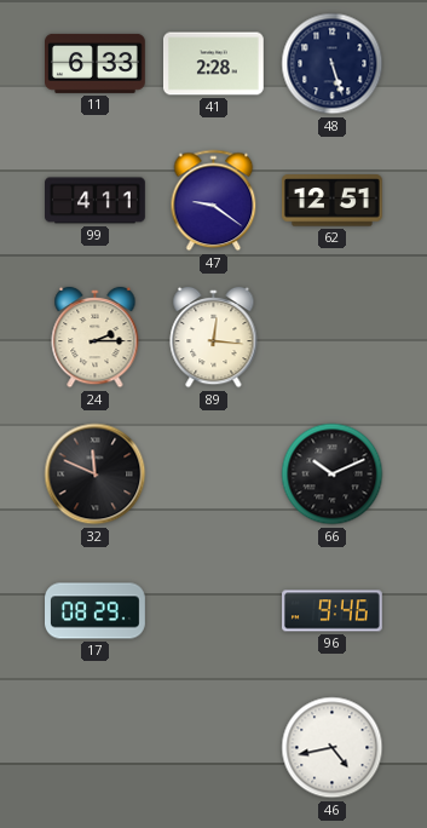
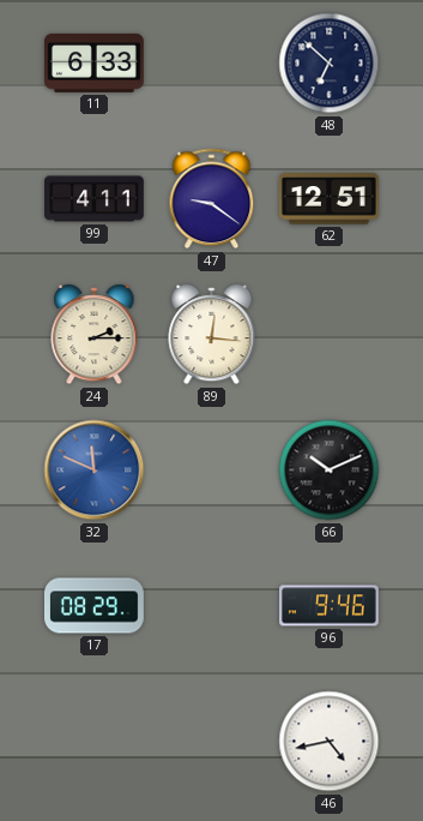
41: 2:28 -> none (214, 64)
48: 5:27 -> 6:52 (330, 64)
32 dial: black -> blue (95, 471)
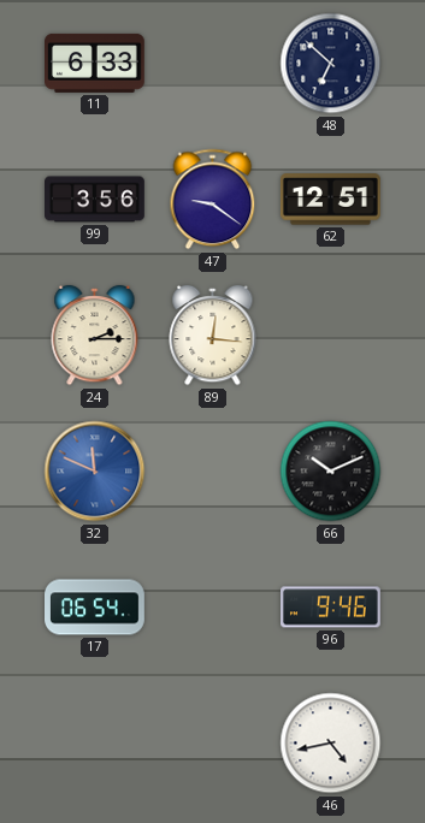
99: 4:11 -> 3:56 (95, 200)
17: 08:29 -> 06:54 (95, 608)
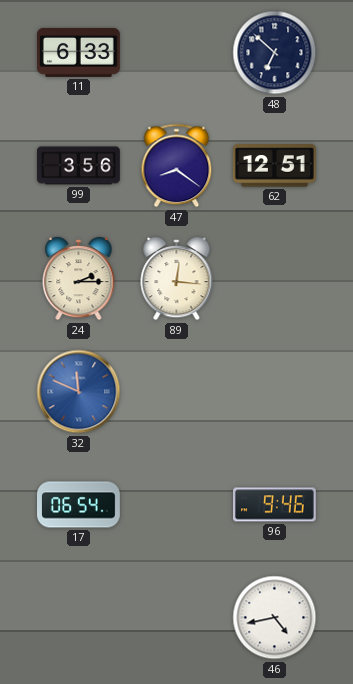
47: 9:21 -> 8:21 (177, 166)
66: 10:11 -> none (331, 472)
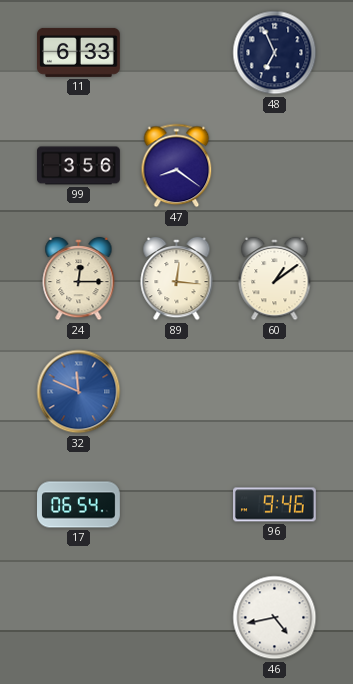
48: 6:52 -> 6:56 (275, 53)
62: 12:51 -> none (274, 166)
24: 2:15 -> 12:15 (79, 279)
60: none -> 1:09 (275, 279)
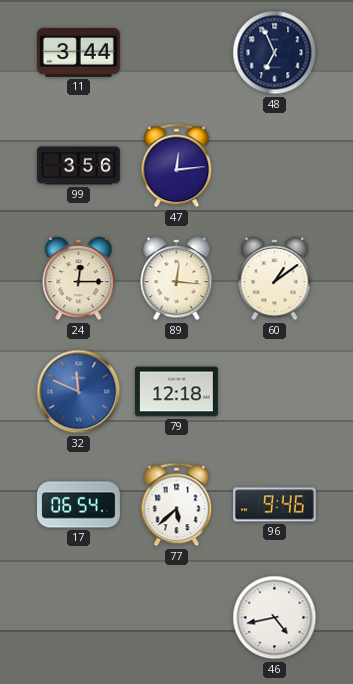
11: 6:33 -> 3:44 (79, 52)
47: 8:21 -> 12:14 (177, 166)
79: none -> 12:18 (177, 392)
77: none -> 5:38 (177, 505)
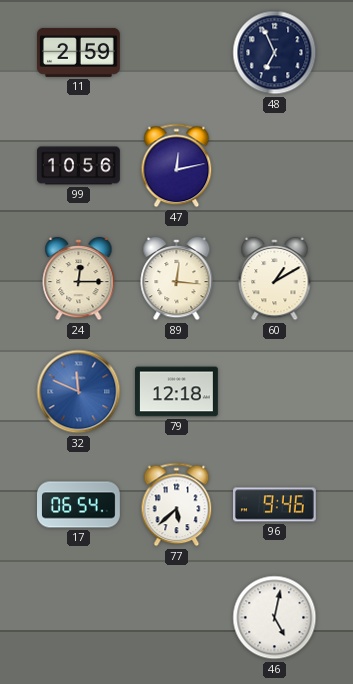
11: 3:44 -> 2:59 (79, 52)
99: 3:56 -> 10:56 (79, 166)
47: 12:14 -> 12:13 (177, 166)
60: 1:09 -> 1:10 (275, 279)
46: 4:43 -> 5:02 (275, 618)
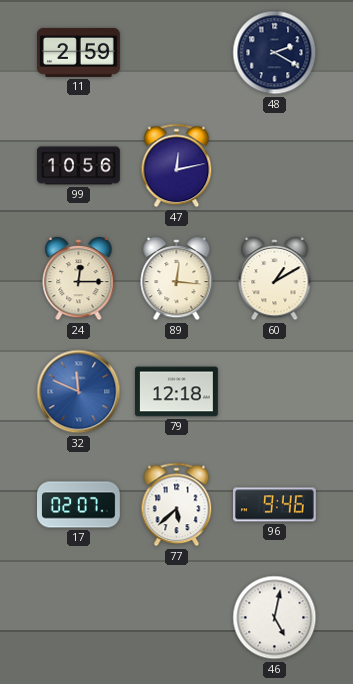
48: 6:56 -> 2:20 (275, 53)
17: 06:54 -> 02:07 (79, 505)
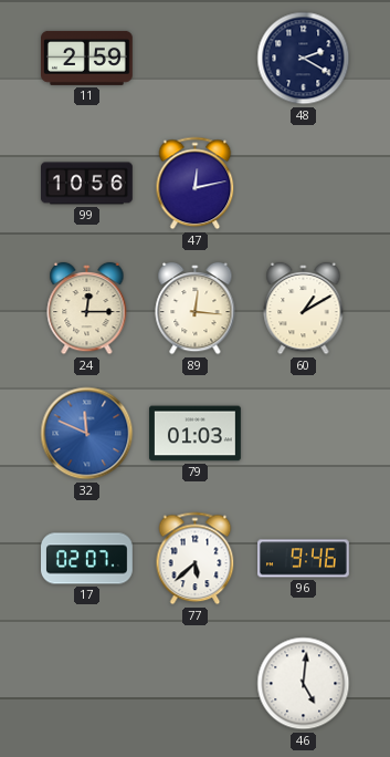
79: 12:18 -> 01:03 (196, 434)
46: 5:02 -> 5:01 (304, 684)
